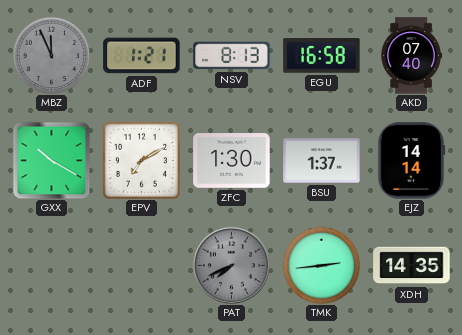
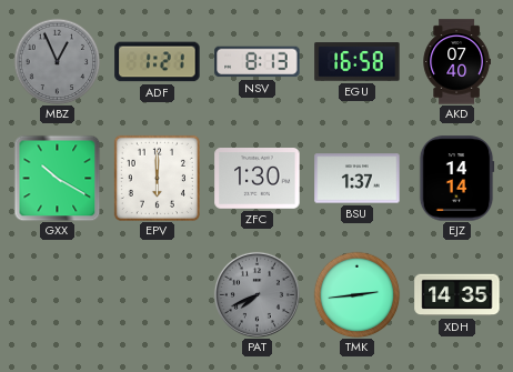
MBZ: 11:56 -> 12:56 (57, 61)
EPV: 7:10 -> 6:00 (157, 178)
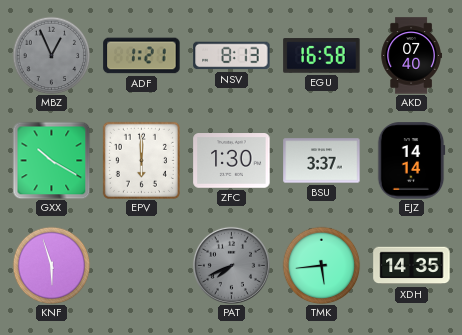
BSU: 1:37 -> 3:37 (322, 161)
KNF: none -> 5:57 (51, 265)
TMK: 2:44 -> 5:44 (321, 265)
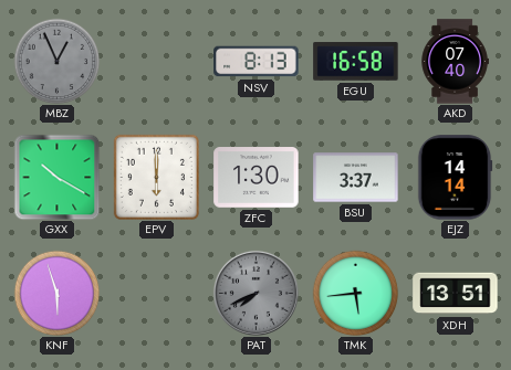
ADF: 1:21 -> none (142, 56)
XDH: 14:35 -> 13:51 (456, 294)
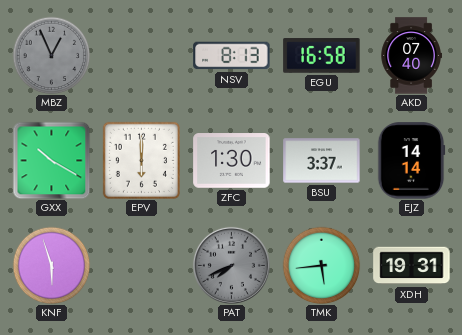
XDH: 13:51 -> 19:31 (412, 266)
